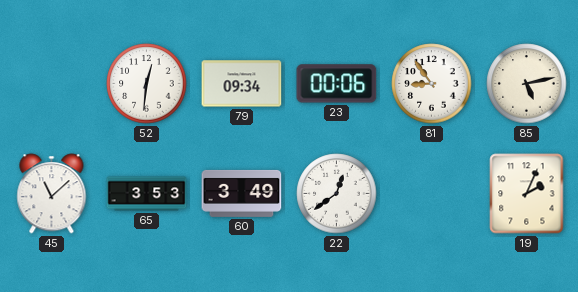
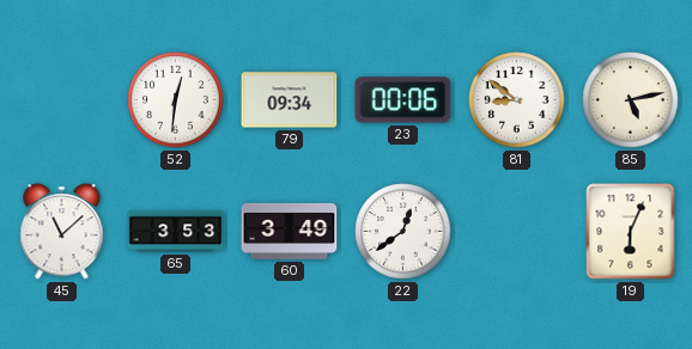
81: 8:54 -> 8:51 (517, 100)
19: 2:04 -> 6:04 (631, 232)
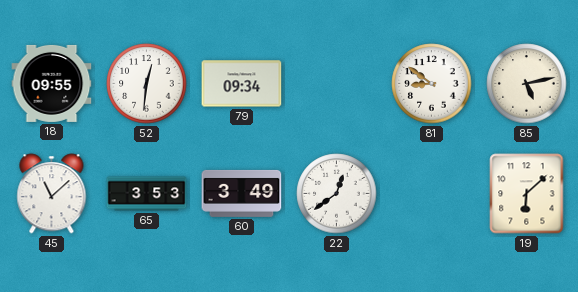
18: none -> 09:55 (52, 83)
23: 00:06 -> none (403, 100)
19: 6:04 -> 6:08 (527, 194)
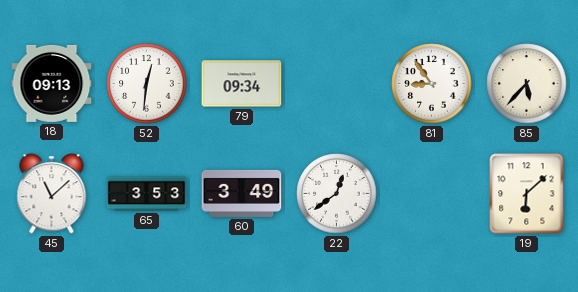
18: 09:55 -> 09:13 (52, 83)
81: 8:51 -> 8:54 (432, 84)
85: 5:13 -> 5:37 (527, 84)
